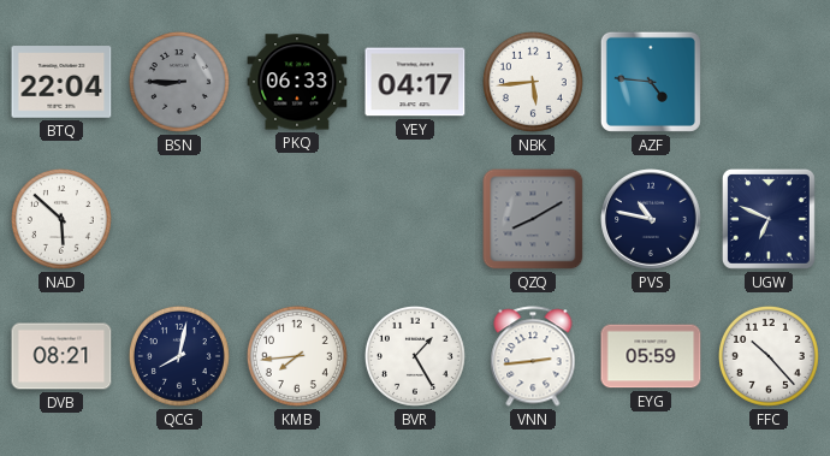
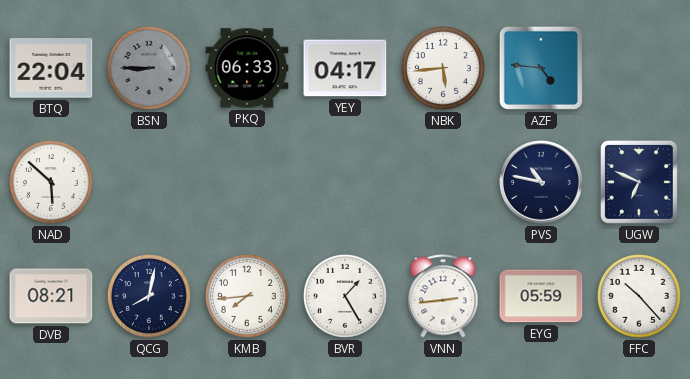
QZQ: 8:10 -> none (533, 219)
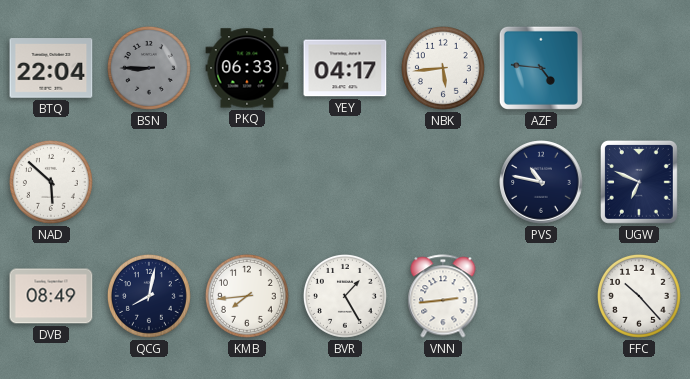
DVB: 08:21 -> 08:49 (51, 296)
EYG: 05:59 -> none (541, 296)
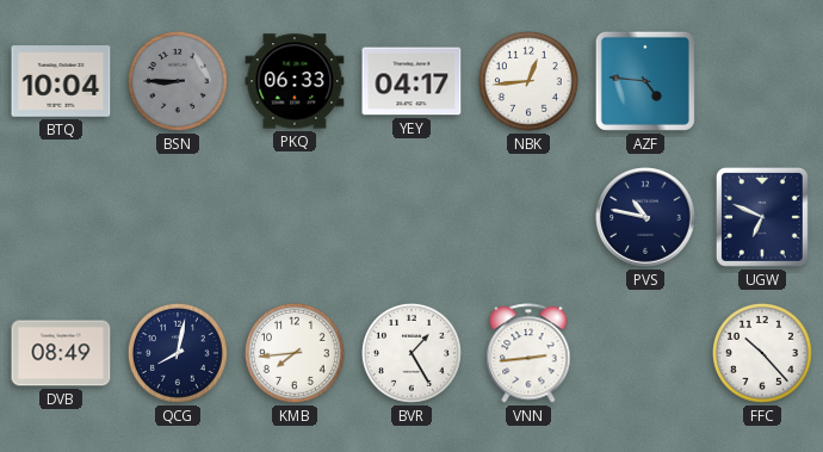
BTQ: 22:04 -> 10:04 (61, 81)
NBK: 5:44 -> 12:44 (528, 81)
NAD: 5:52 -> none (51, 182)
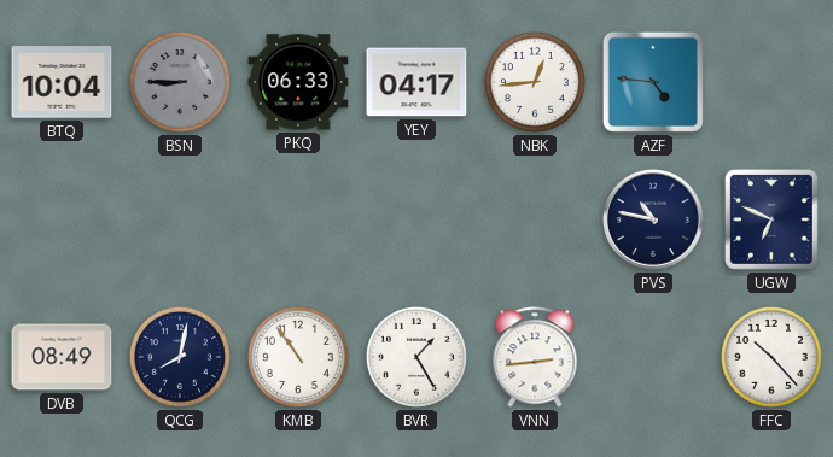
KMB: 7:44 -> 10:54 (298, 357)
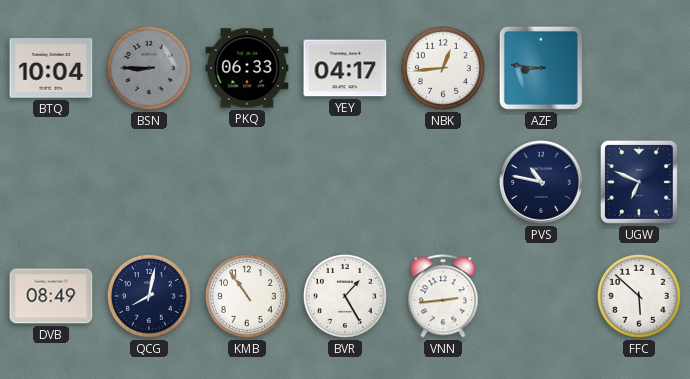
AZF: 4:46 -> 8:46 (541, 68)
FFC: 10:23 -> 5:52 (639, 296)
